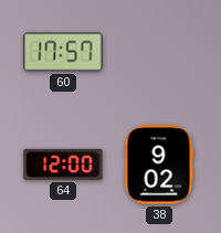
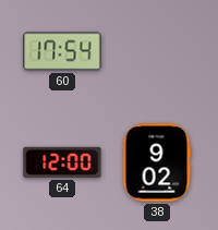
60: 17:57 -> 17:54 (62, 51)
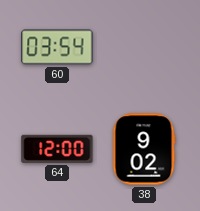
60: 17:54 -> 03:54 (57, 47)
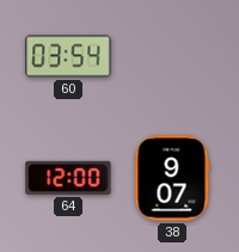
38: 9:02 -> 9:07 (172, 178)
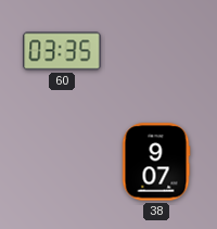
60: 03:54 -> 03:35 (62, 51)
64: 12:00 -> none (68, 178)
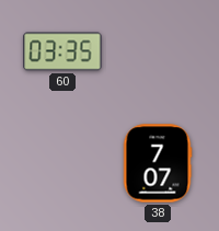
38: 9:07 -> 7:07 (158, 163)
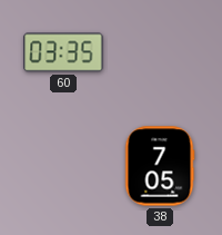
38: 7:07 -> 7:05 (160, 166)
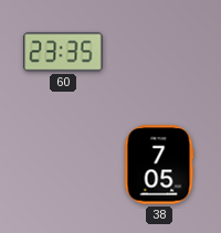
60: 03:35 -> 23:35 (63, 52)
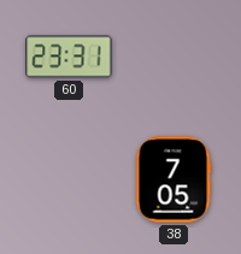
60: 23:35 -> 23:31 (69, 57)
